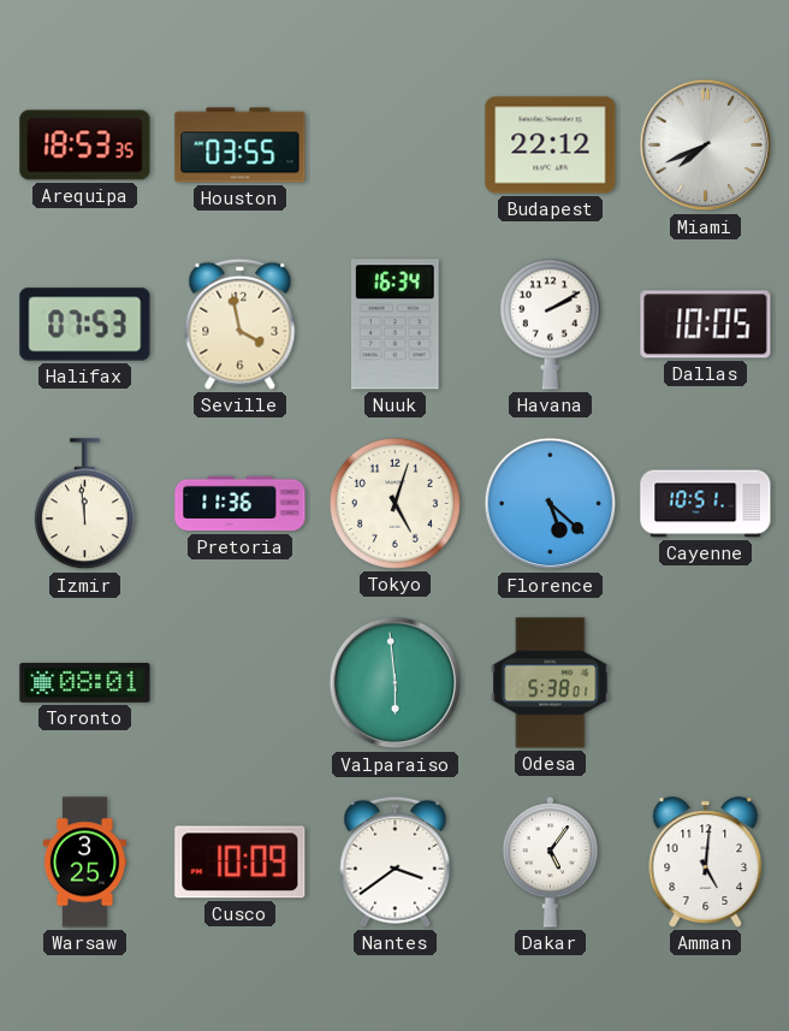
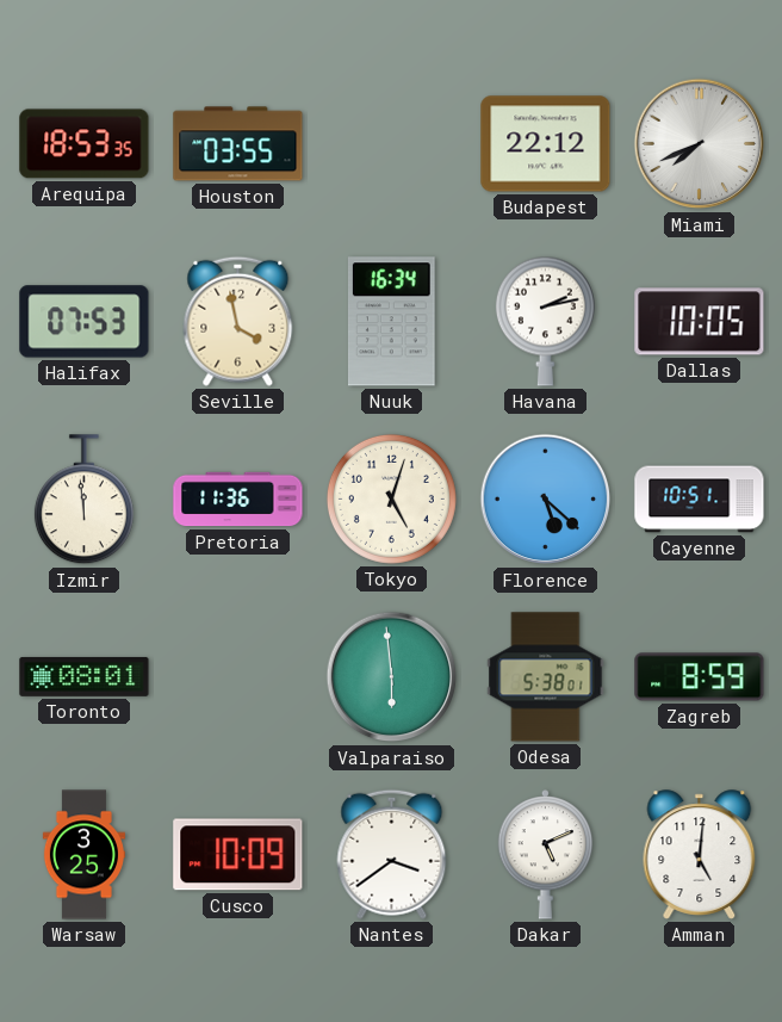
Havana: 2:10 -> 2:13 (545, 321)
Zagreb: none -> 8:59 (700, 677)
Dakar: 5:06 -> 5:11 (546, 855)
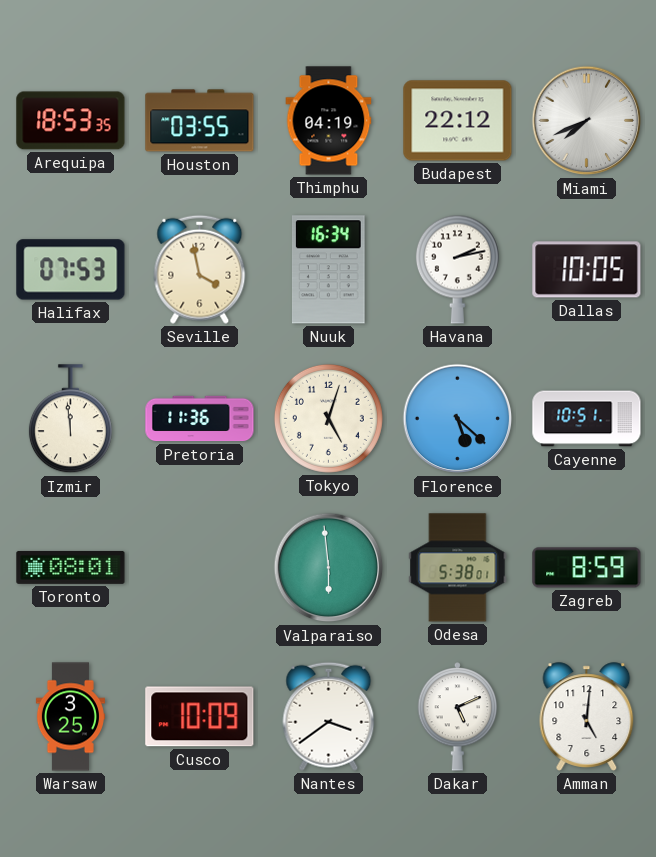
Thimphu: none -> 04:19 (329, 121)
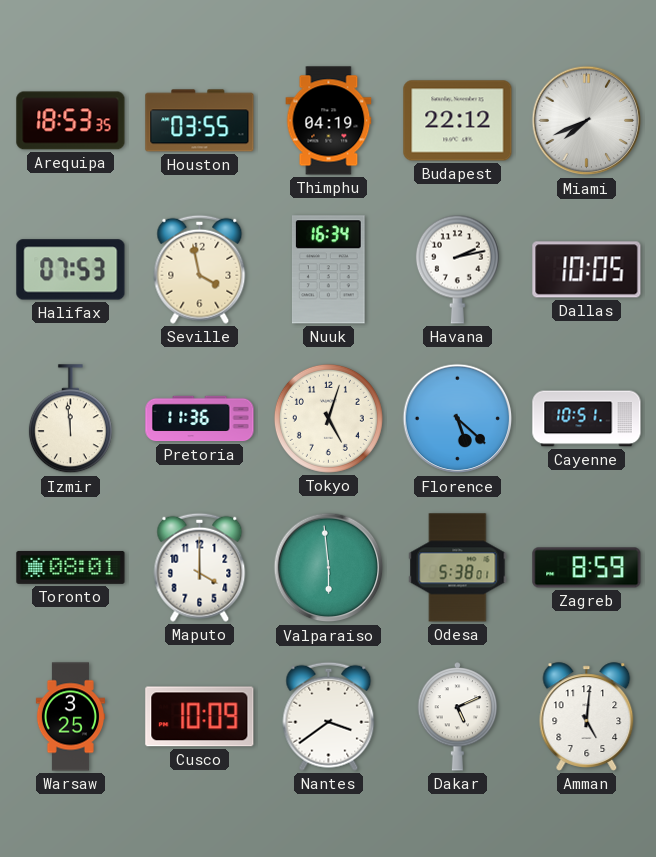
Maputo: none -> 4:00 (200, 567)
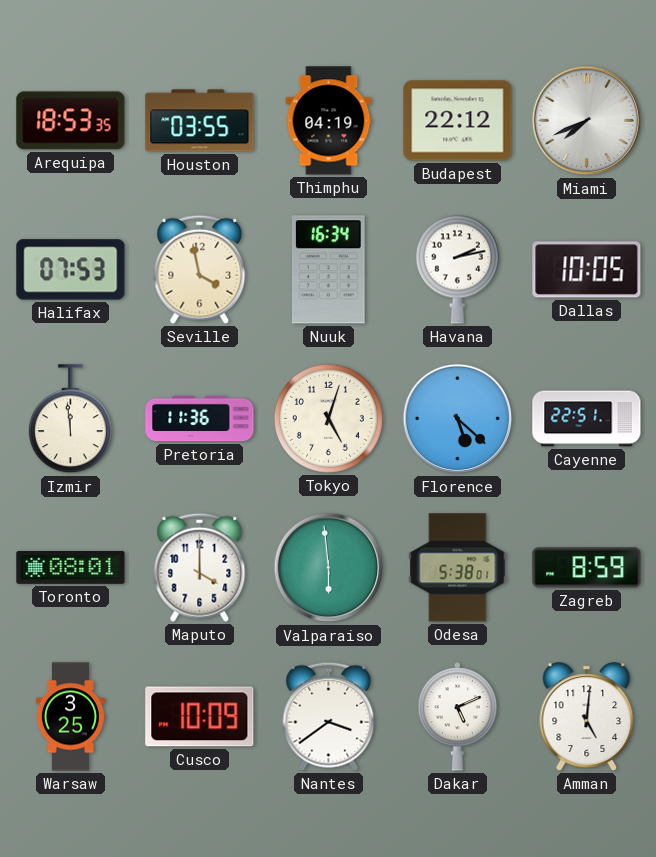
Cayenne: 10:51 -> 22:51 (587, 419)
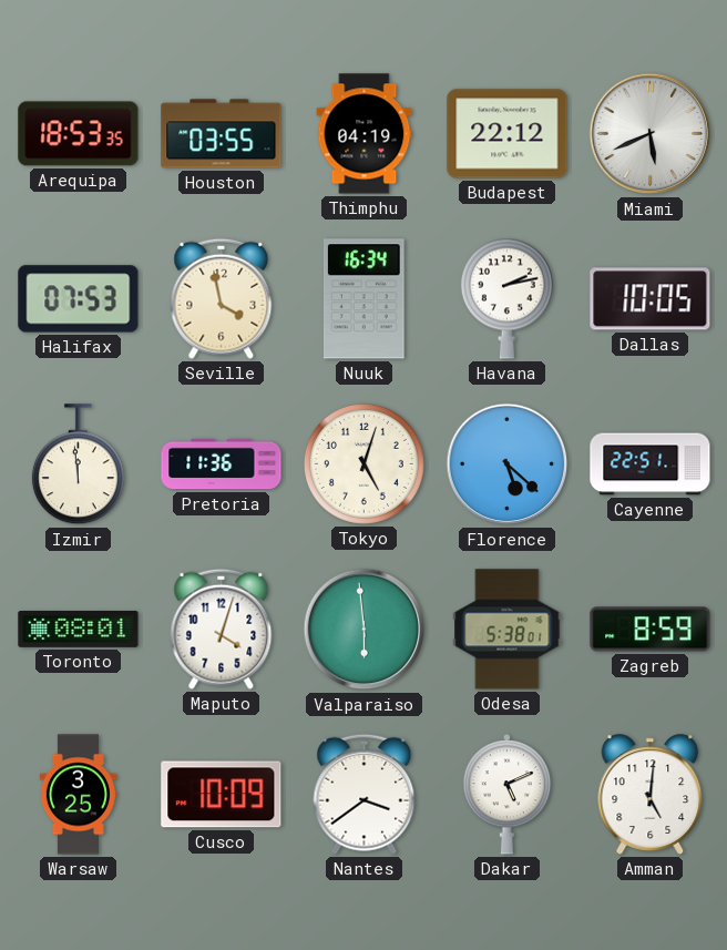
Miami: 7:41 -> 5:41 (651, 134)
Maputo: 4:00 -> 4:03 (222, 629)
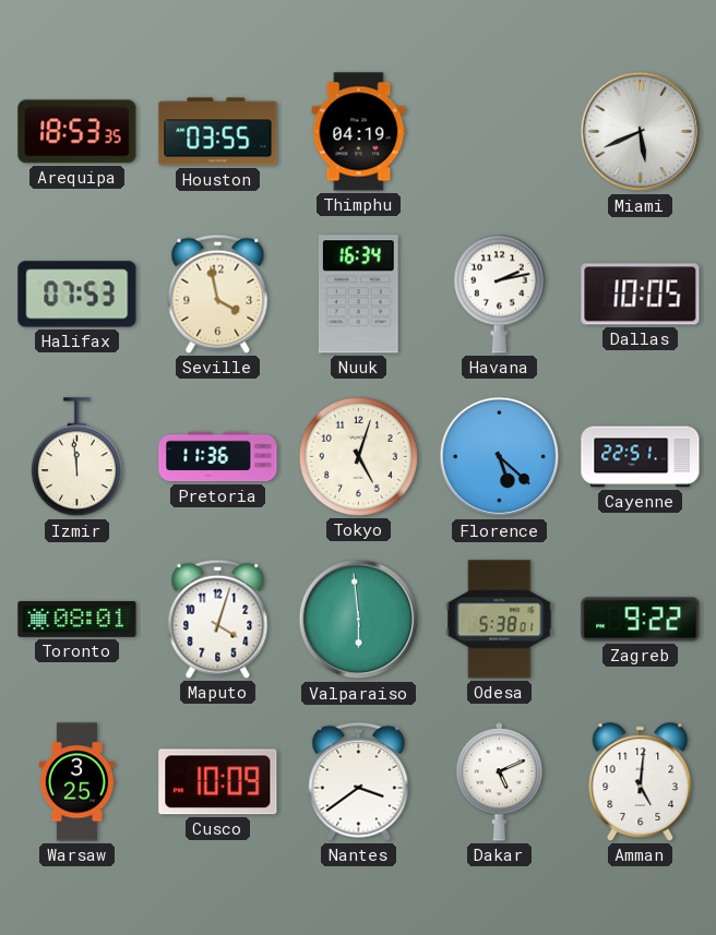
Budapest: 22:12 -> none (508, 134)
Zagreb: 8:59 -> 9:22 (641, 620)
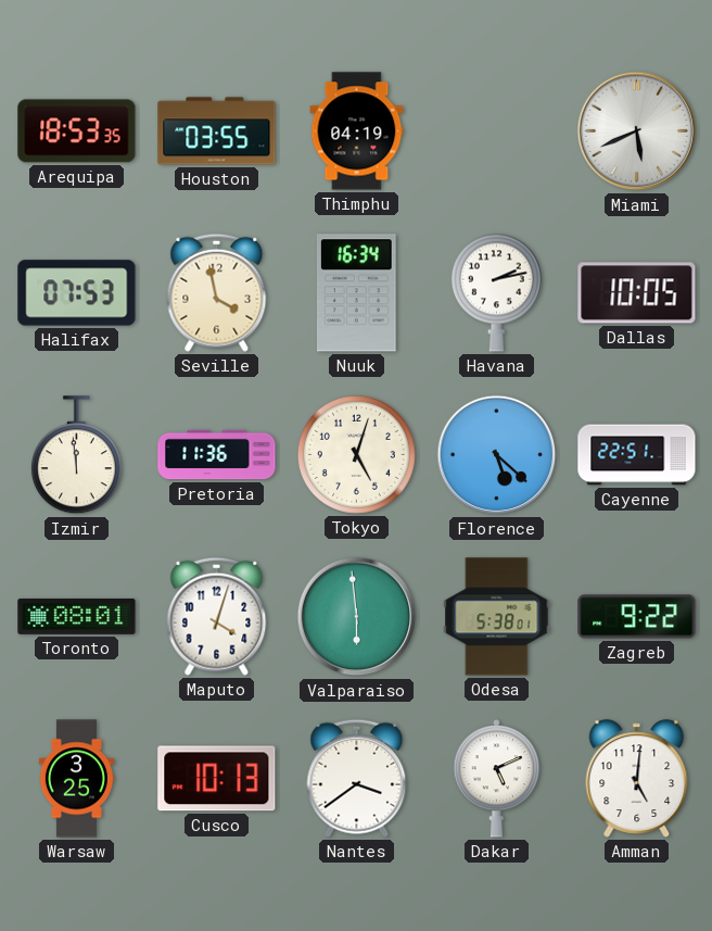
Cusco: 10:09 -> 10:13 (217, 779)
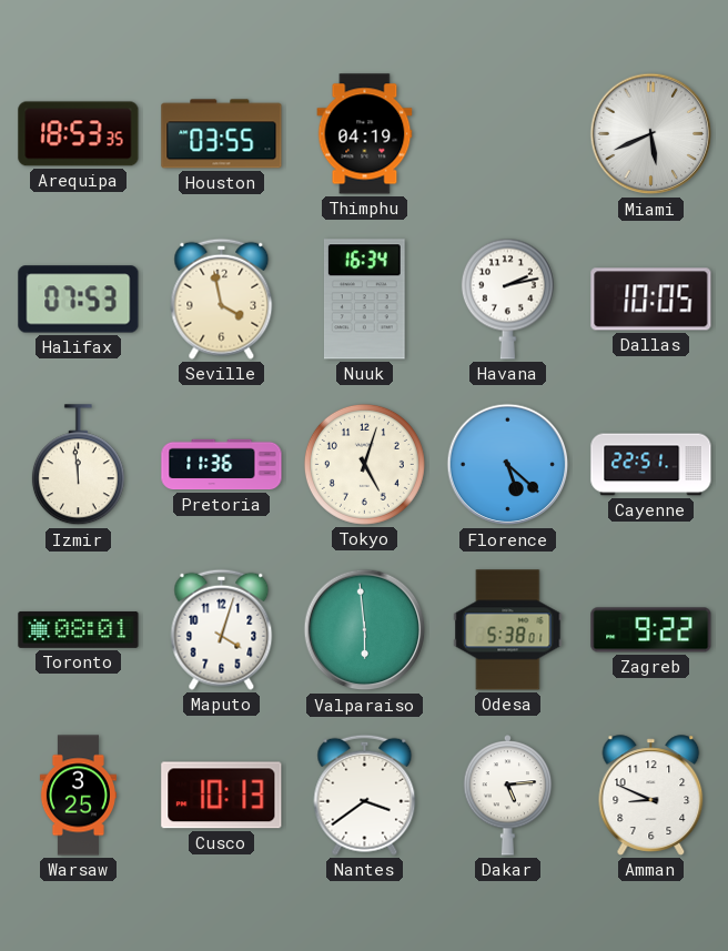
Dakar: 5:11 -> 5:14 (508, 796)
Amman: 5:01 -> 8:49 (651, 796)
